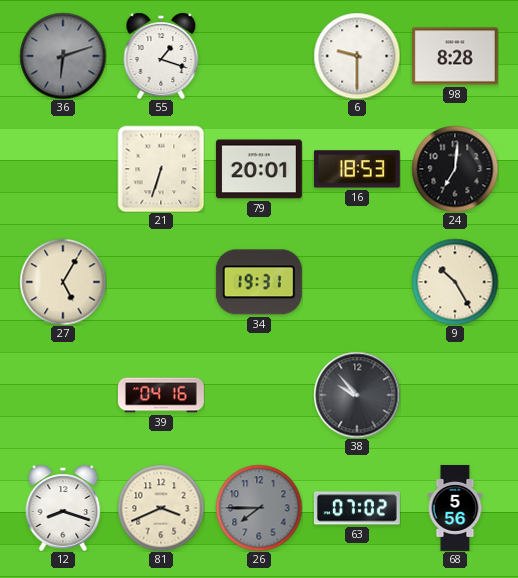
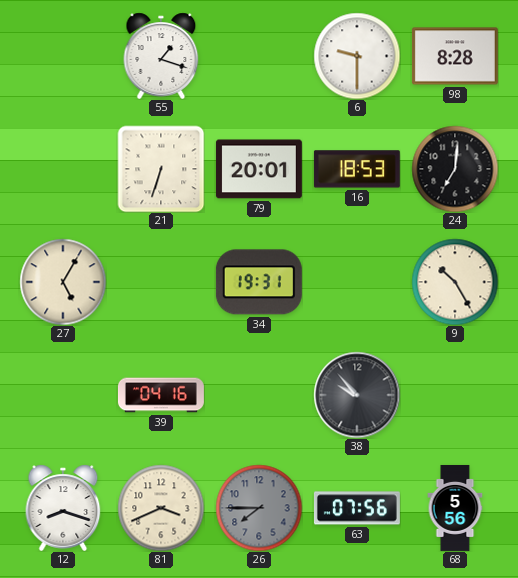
36: 6:12 -> none (63, 56)
63: 07:02 -> 07:56 (357, 508)
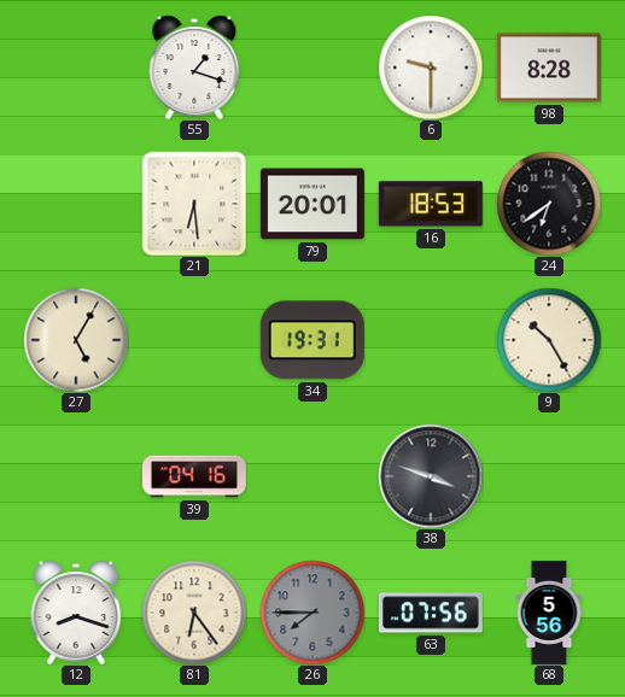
21: 6:33 -> 6:29 (194, 204)
24: 7:01 -> 6:39 (549, 204)
38: 9:53 -> 3:48 (431, 476)
81: 3:41 -> 6:24 (194, 613)
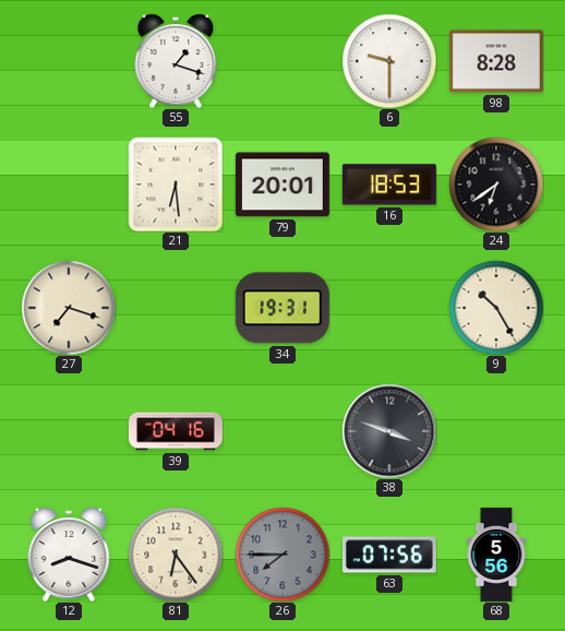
27: 5:05 -> 7:18 (69, 308)
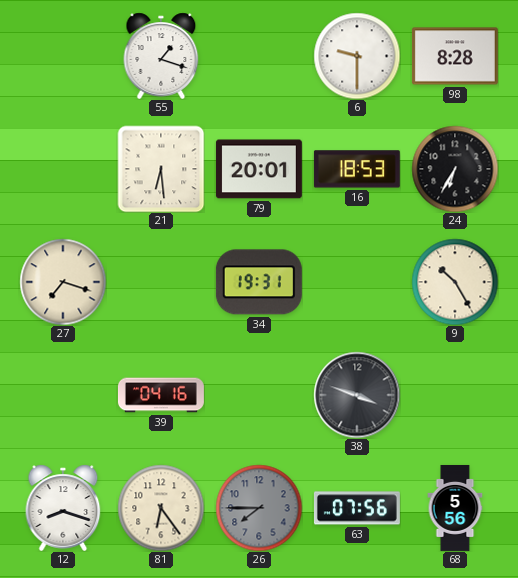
24: 6:39 -> 6:35 (455, 169)
